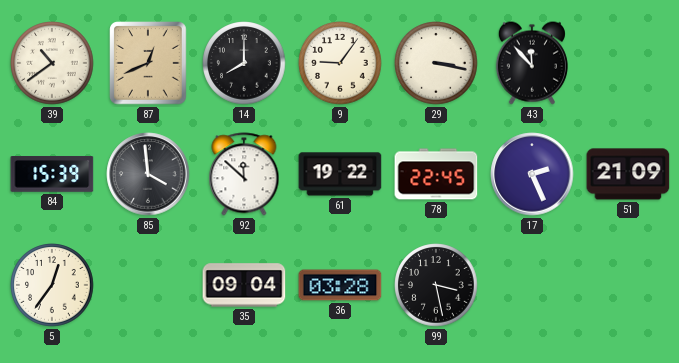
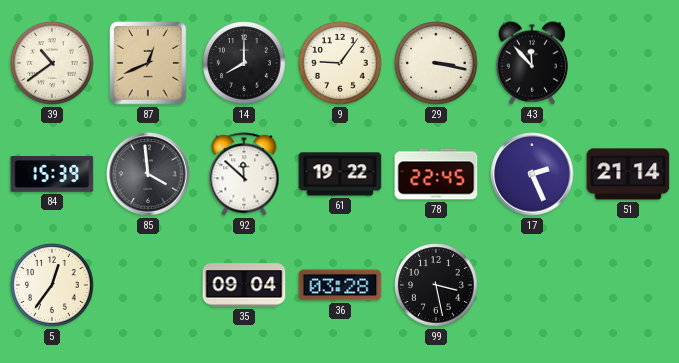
51: 21:09 -> 21:14 (628, 174)
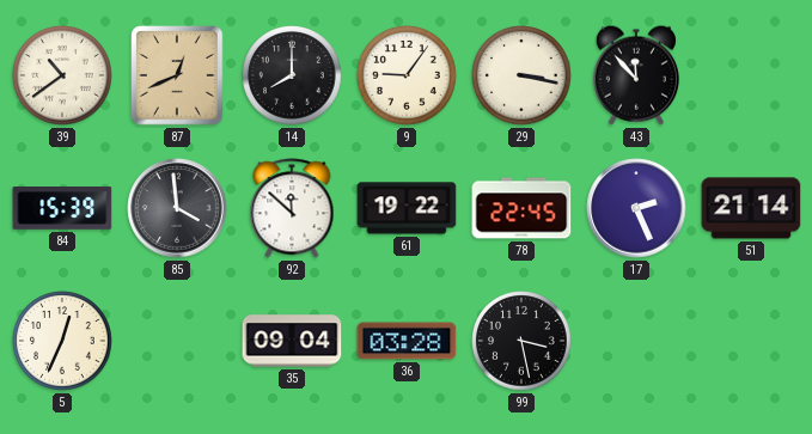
5: 12:36 -> 12:34 (62, 341)
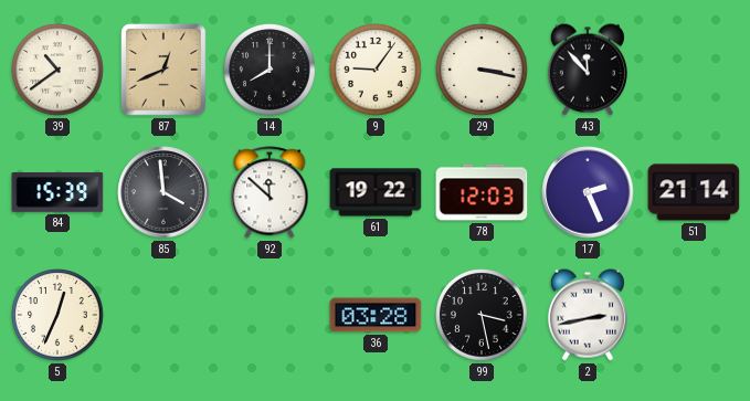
78: 22:45 -> 12:03 (482, 192)
35: 09:04 -> none (292, 341)
2: none -> 2:43 (588, 315)
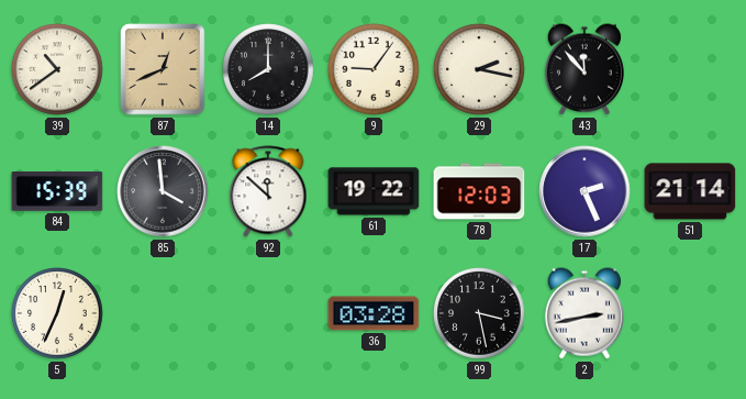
29: 3:17 -> 2:17 (479, 69)
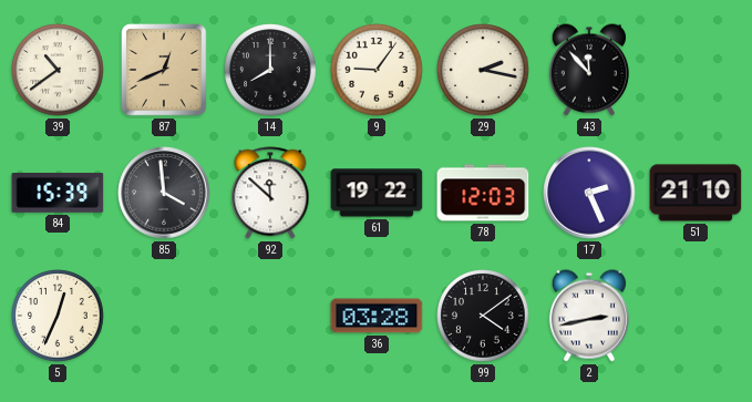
51: 21:14 -> 21:10 (696, 193)
99: 3:28 -> 4:09 (483, 316)
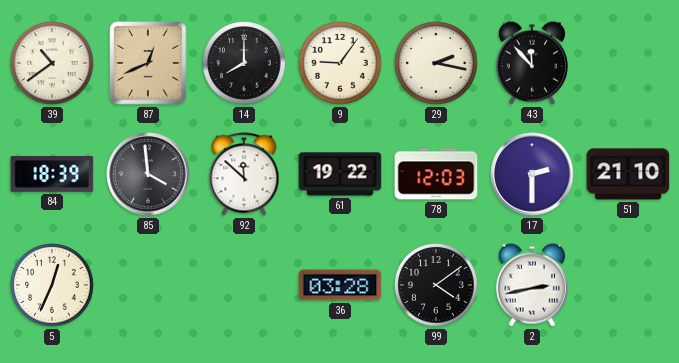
84: 15:39 -> 18:39 (52, 175)
17: 2:26 -> 2:30 (532, 174)
